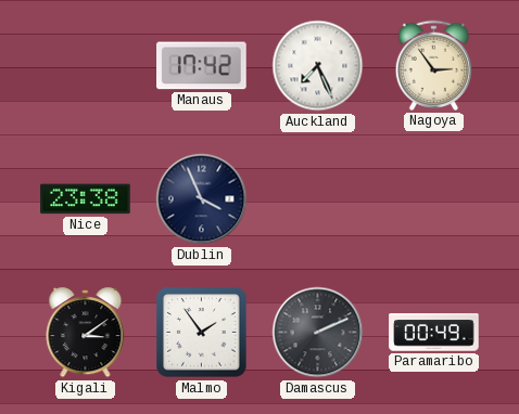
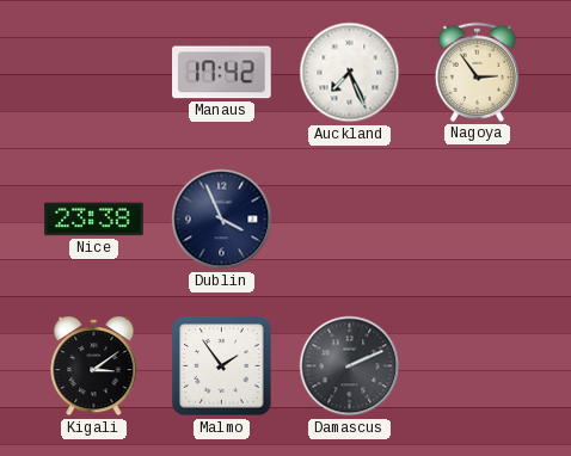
Paramaribo: 00:49 -> none (434, 333)
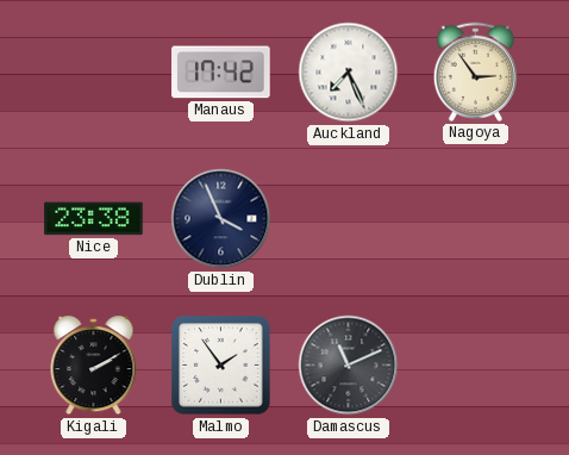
Kigali: 3:09 -> 2:10 (94, 366)
Damascus: 2:11 -> 11:11 (349, 366)
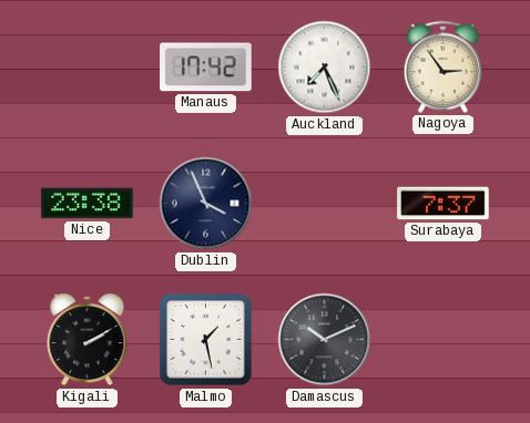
Surabaya: none -> 7:37 (444, 204)
Malmo: 1:54 -> 1:28 (206, 340)
Damascus: 11:11 -> 10:11 (325, 340)
